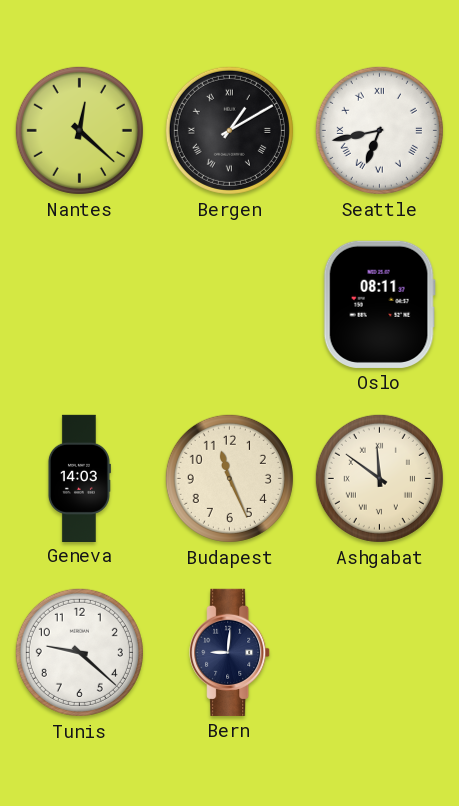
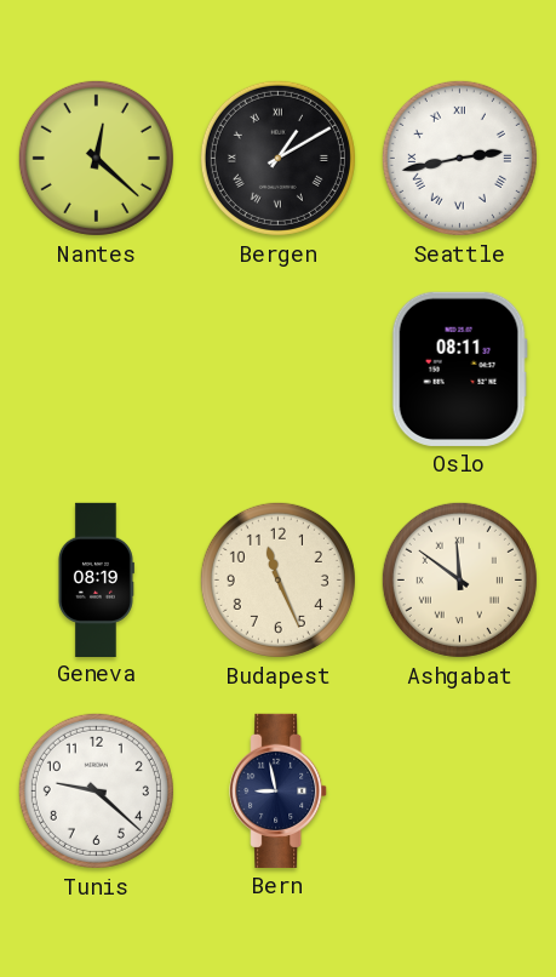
Seattle: 6:43 -> 2:43 (459, 158)
Geneva: 14:03 -> 08:19 (96, 579)
Bern: 9:01 -> 8:58 (279, 790)
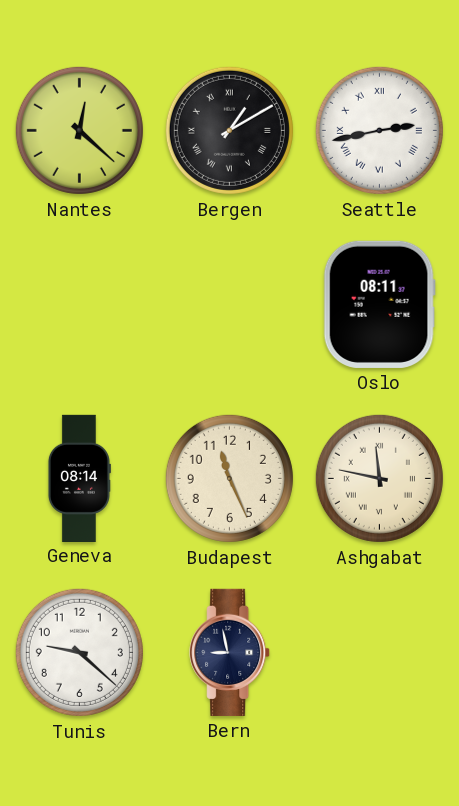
Geneva: 08:19 -> 08:14 (79, 478)
Ashgabat: 11:51 -> 11:47 (379, 478)
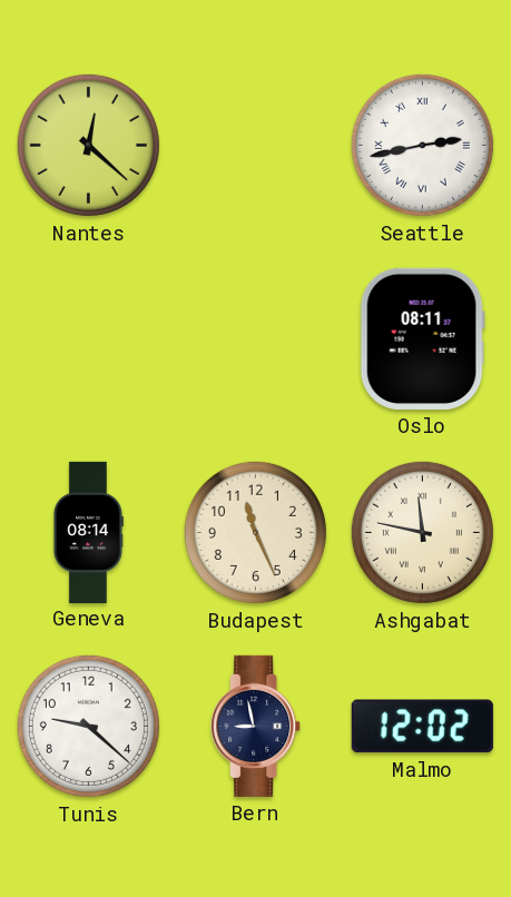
Bergen: 1:10 -> none (229, 130)
Malmo: none -> 12:02 (422, 727)
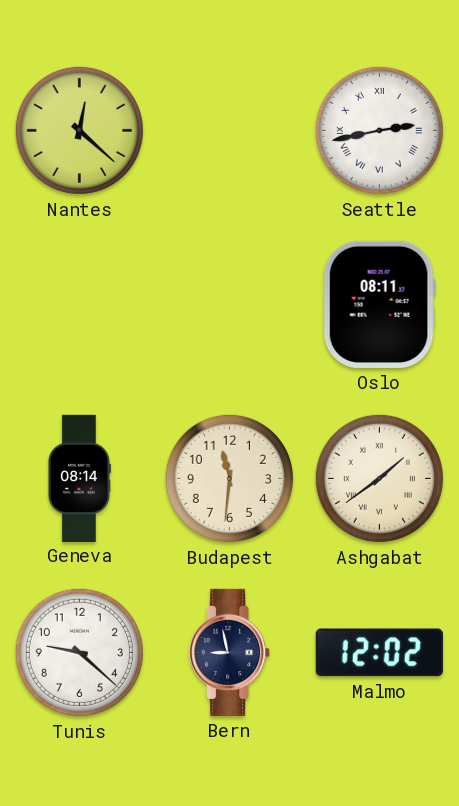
Budapest: 11:26 -> 11:31 (229, 478)
Ashgabat: 11:47 -> 1:39 (379, 478)
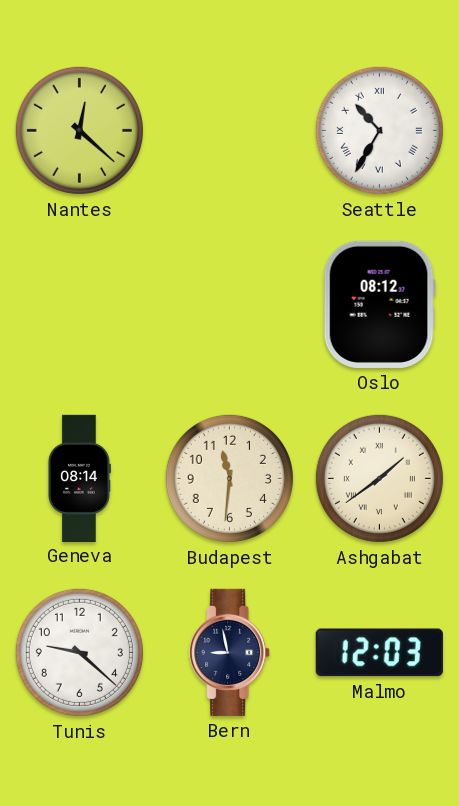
Seattle: 2:43 -> 10:35 (379, 130)
Oslo: 08:11 -> 08:12 (379, 304)
Malmo: 12:02 -> 12:03 (379, 653)
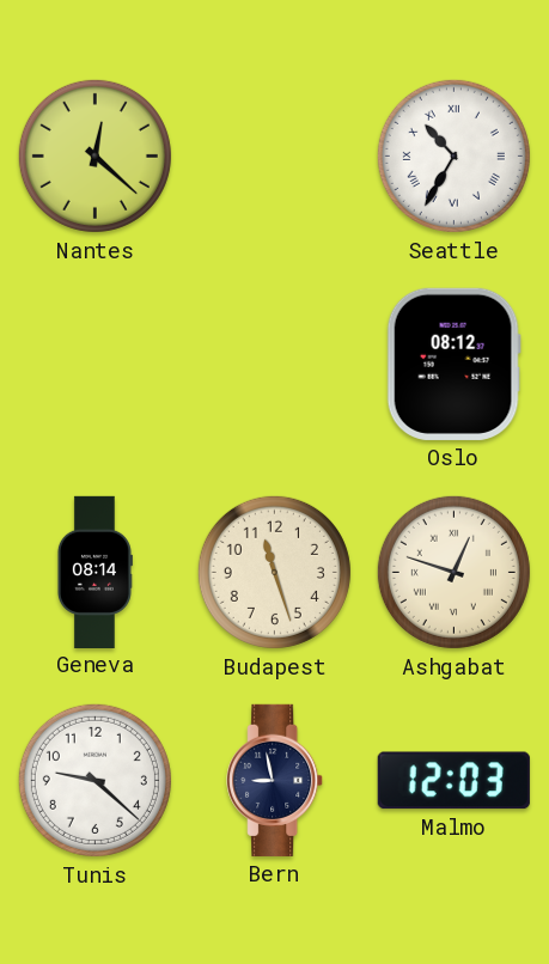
Budapest: 11:31 -> 11:27 (274, 572)
Ashgabat: 1:39 -> 12:48 (453, 572)
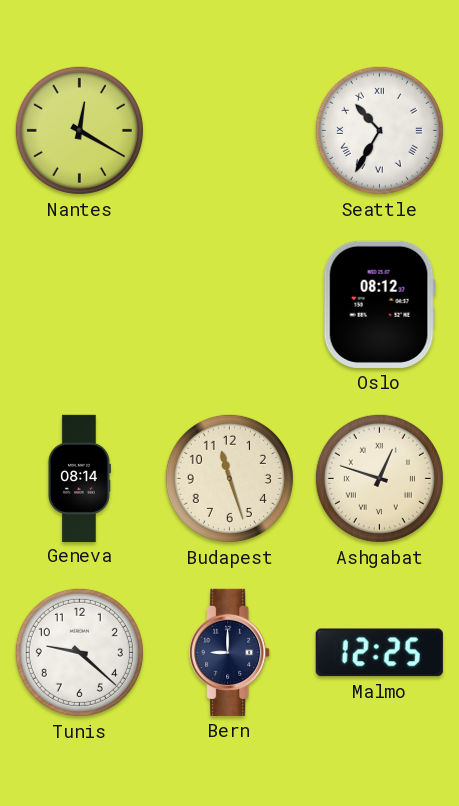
Nantes: 12:22 -> 12:20 (79, 130)
Bern: 8:58 -> 9:00 (230, 652)
Malmo: 12:03 -> 12:25 (379, 653)
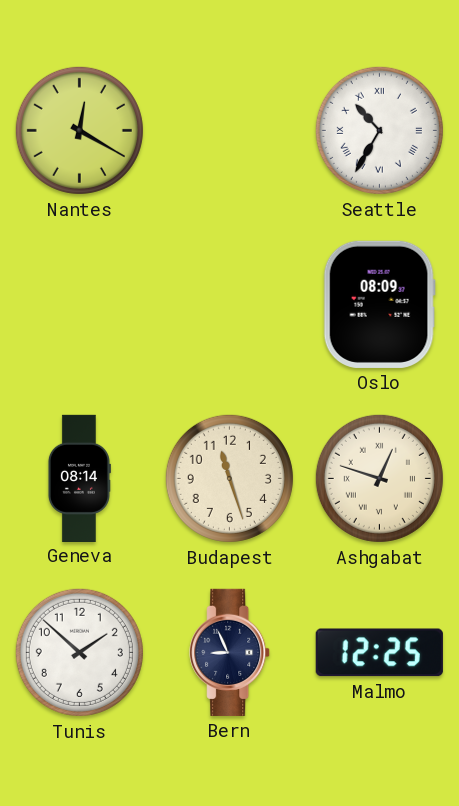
Oslo: 08:12 -> 08:09 (379, 304)
Tunis: 9:22 -> 1:52 (79, 652)
Bern: 9:00 -> 8:56 (230, 652)
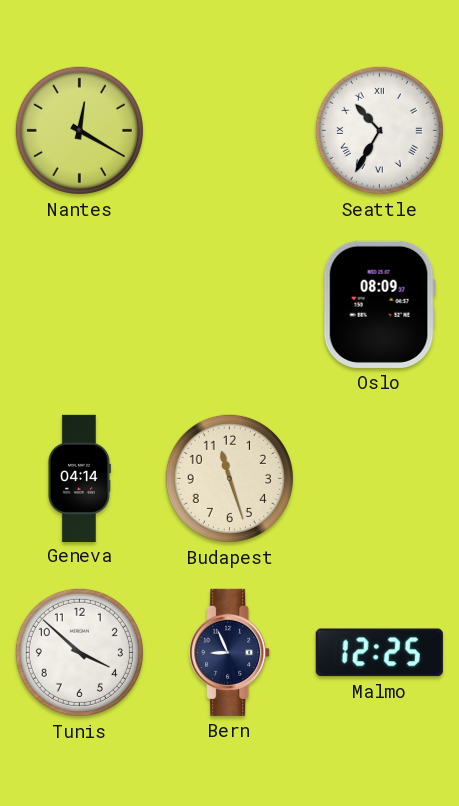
Geneva: 08:14 -> 04:14 (79, 478)
Ashgabat: 12:48 -> none (379, 478)
Tunis: 1:52 -> 3:52 (79, 652)
